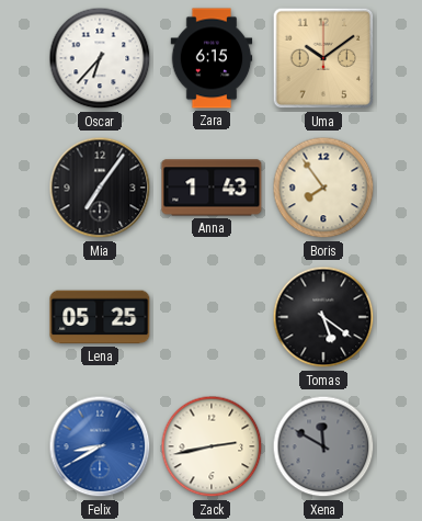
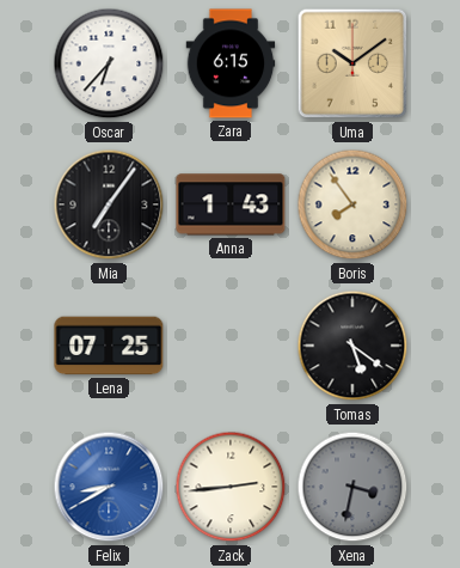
Lena: 05:25 -> 07:25 (109, 346)
Zack: 2:43 -> 2:44 (231, 487)
Xena: 11:50 -> 3:32 (352, 487)
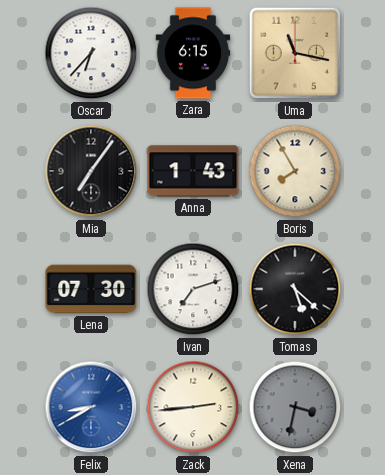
Uma: 10:09 -> 11:17 (295, 53)
Boris: 7:54 -> 7:55 (295, 171)
Lena: 07:25 -> 07:30 (91, 289)
Ivan: none -> 7:12 (193, 289)
Tomas: 5:21 -> 5:22 (295, 289)
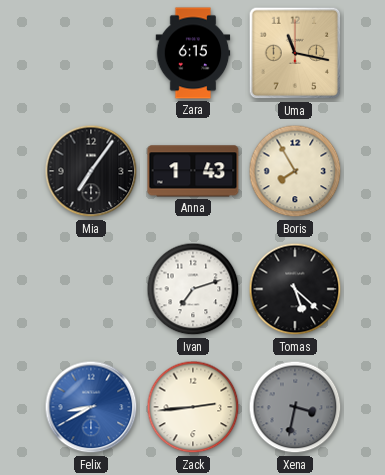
Oscar: 6:37 -> none (91, 53)
Lena: 07:30 -> none (91, 289)
